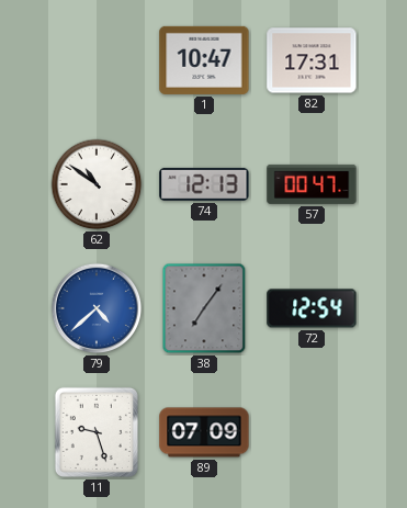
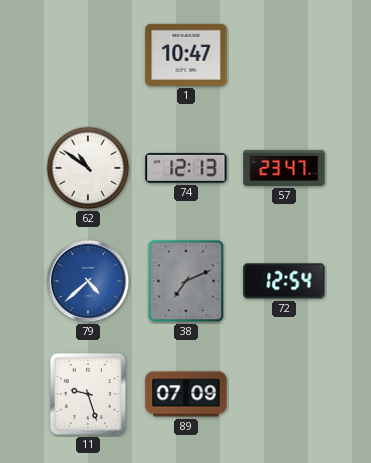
82: 17:31 -> none (312, 60)
57: 00:47 -> 23:47 (284, 168)
38: 7:06 -> 7:11 (186, 281)
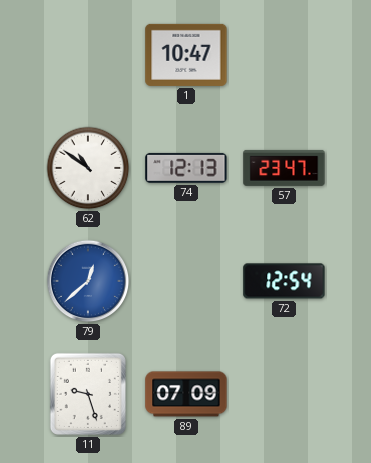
79: 4:38 -> 12:38 (88, 281)
38: 7:11 -> none (186, 281)
